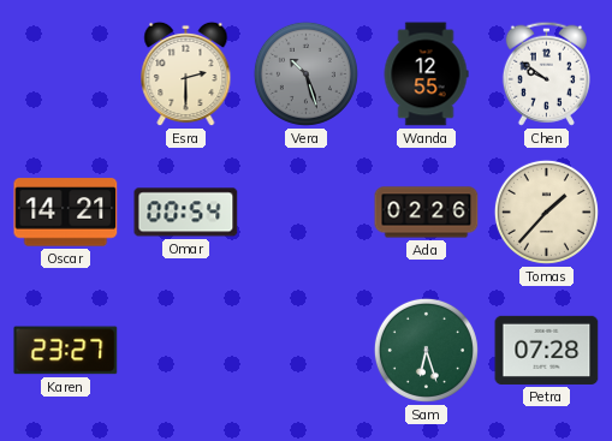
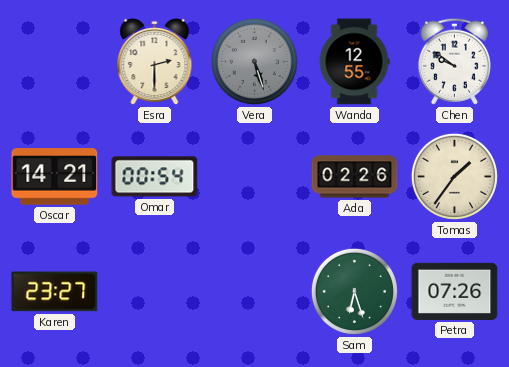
Vera: 10:27 -> 5:27 (254, 61)
Tomas: 1:37 -> 1:36 (454, 176)
Petra: 07:28 -> 07:26 (455, 291)
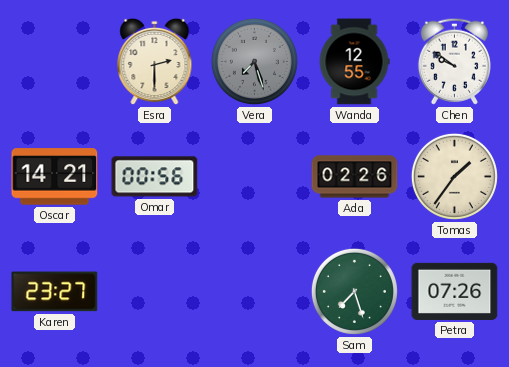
Vera: 5:27 -> 7:27 (254, 61)
Omar: 00:54 -> 00:56 (155, 177)
Sam: 6:27 -> 7:27 (354, 291)
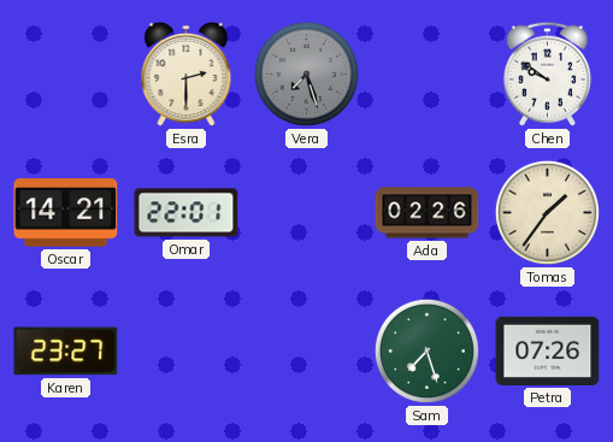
Wanda: 12:55 -> none (354, 62)
Omar: 00:56 -> 22:01 (187, 213)
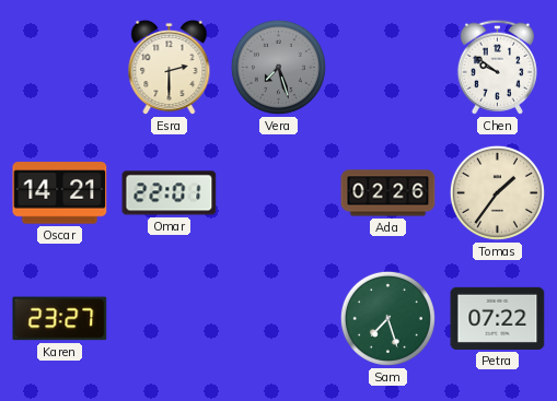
Petra: 07:26 -> 07:22 (498, 318)
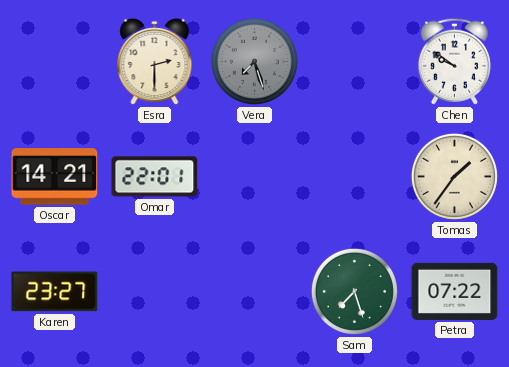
Ada: 02:26 -> none (388, 193)
